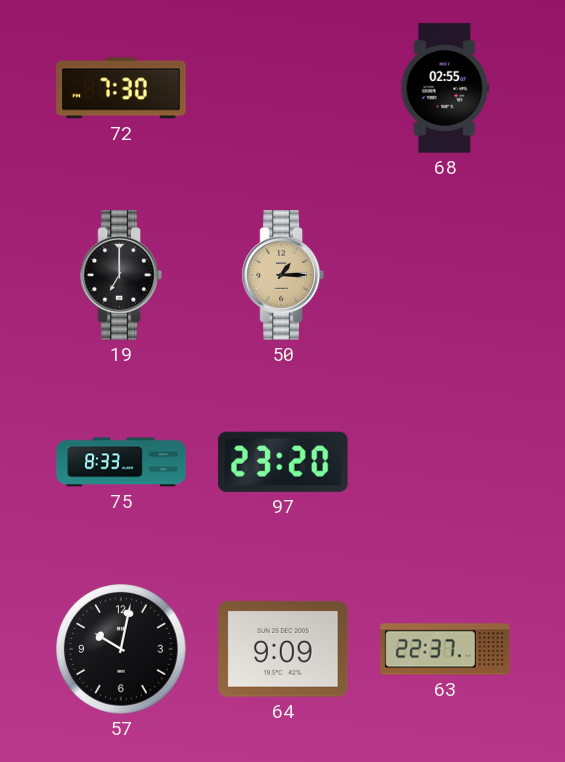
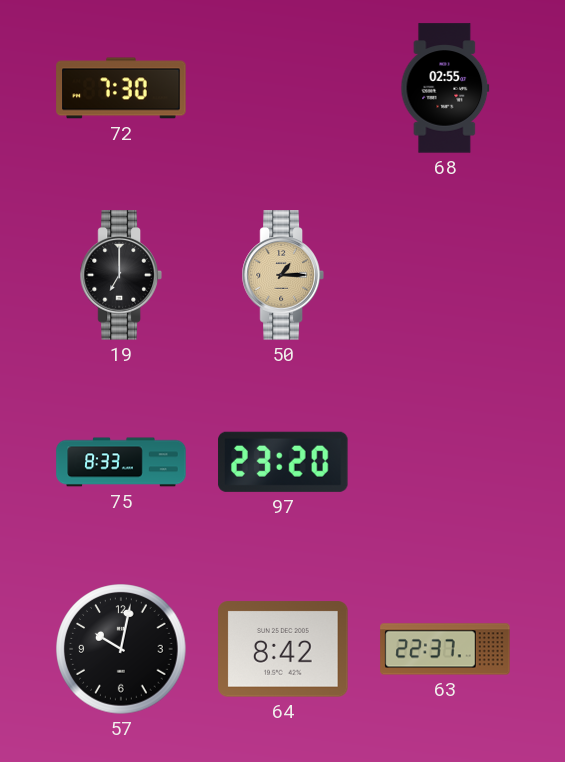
64: 9:09 -> 8:42 (283, 649)
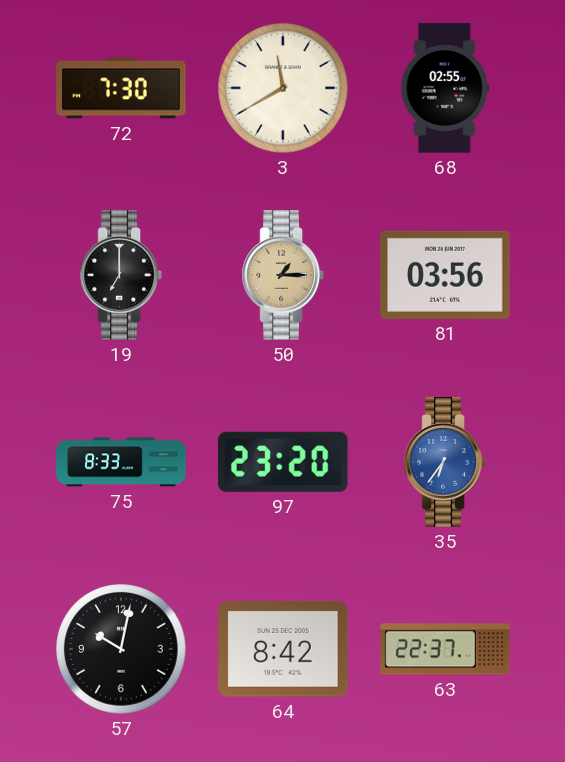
3: none -> 11:40 (283, 88)
81: none -> 03:56 (445, 275)
35: none -> 6:36 (445, 462)
